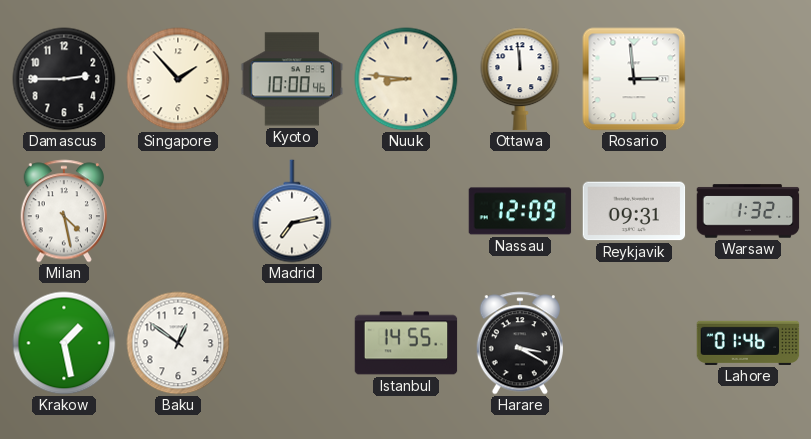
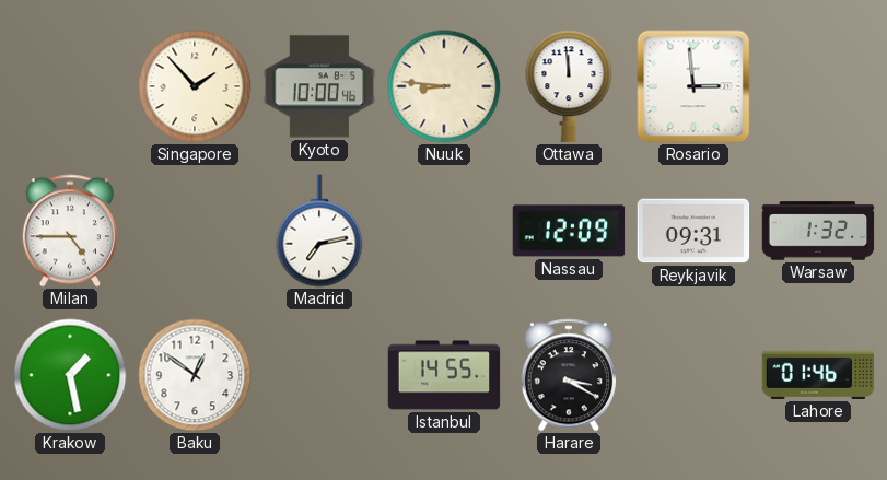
Damascus: 2:45 -> none (64, 79)
Milan: 4:28 -> 4:45 (69, 231)
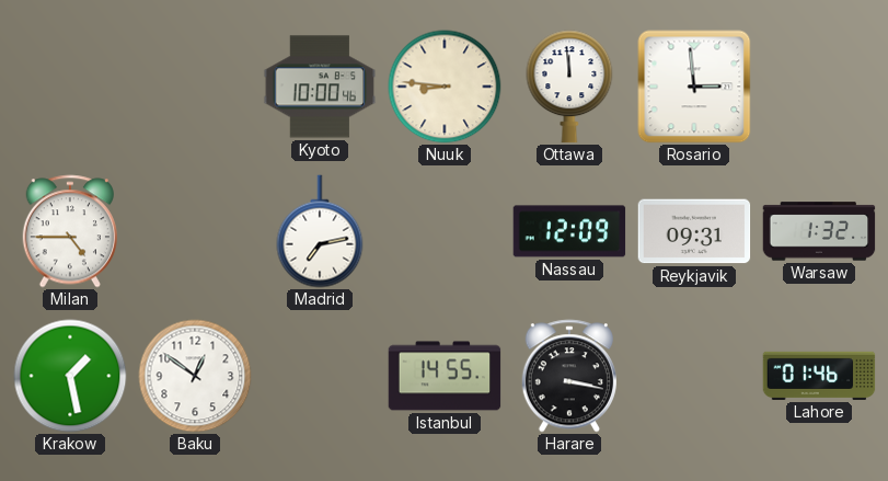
Singapore: 1:53 -> none (195, 86)
Harare: 3:20 -> 3:17 (568, 376)
